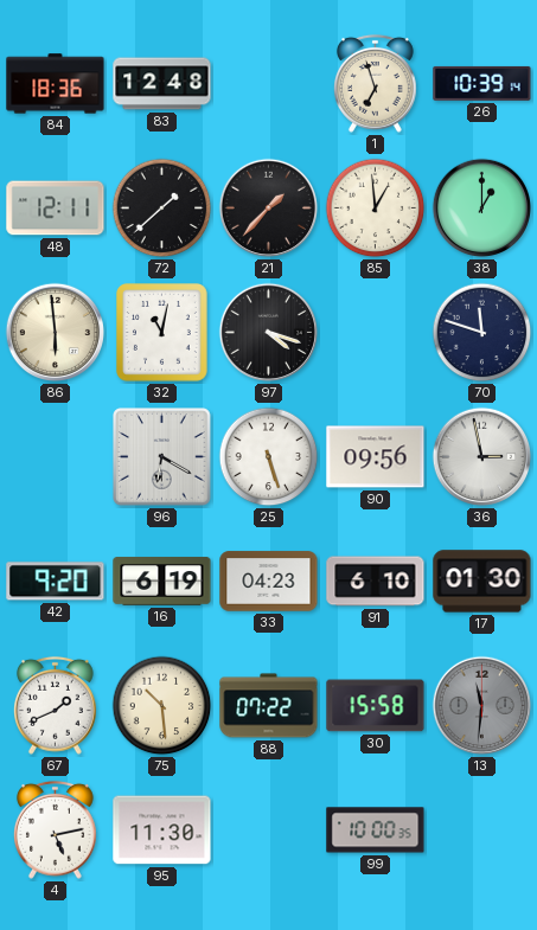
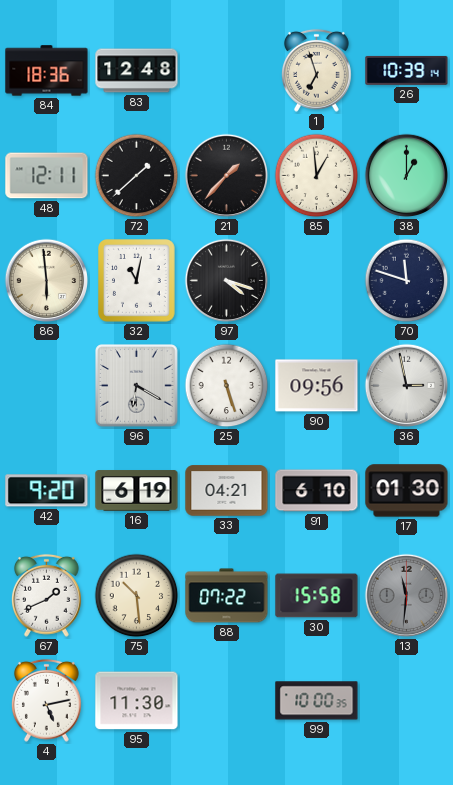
33: 04:23 -> 04:21 (227, 491)
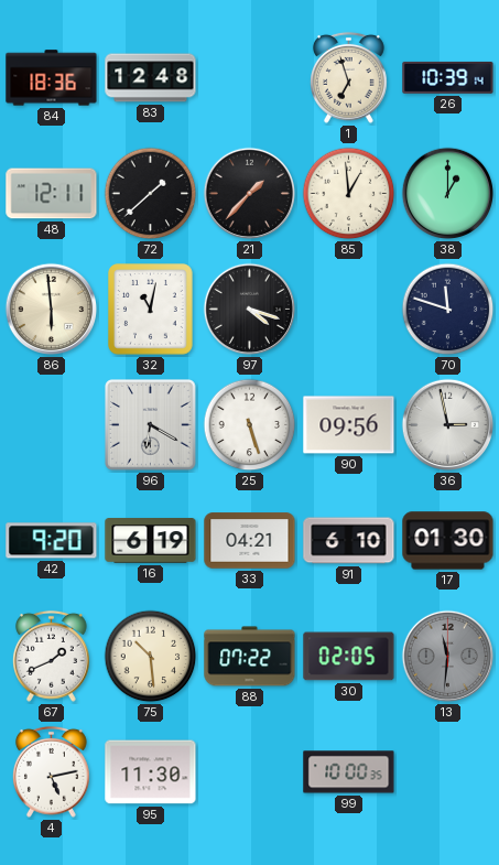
30: 15:58 -> 02:05 (349, 657)
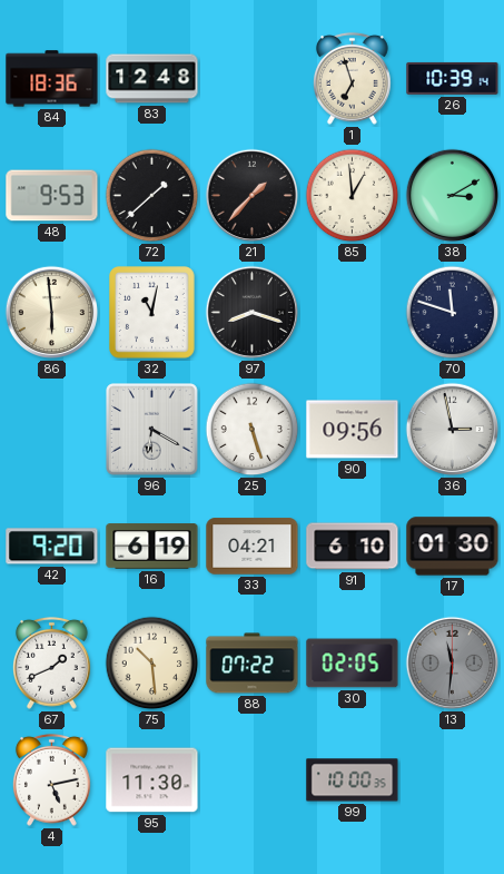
48: 12:11 -> 9:53 (52, 196)
38: 1:00 -> 3:10 (453, 196)
97: 4:18 -> 8:18 (253, 313)
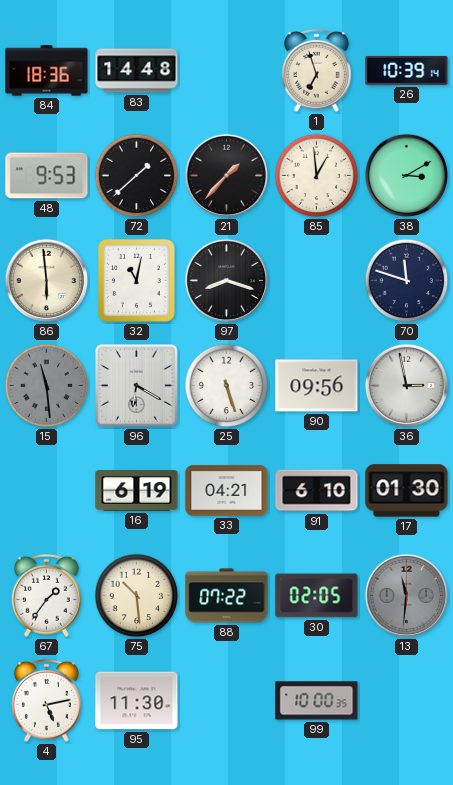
83: 12:48 -> 14:48 (137, 71)
15: none -> 11:29 (47, 386)
42: 9:20 -> none (52, 547)
67: 1:41 -> 1:36 (46, 595)
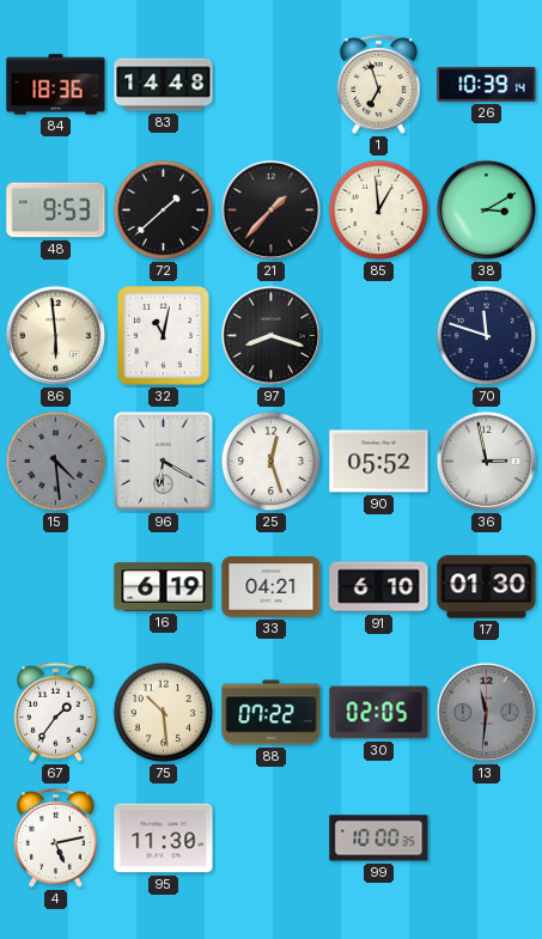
15: 11:29 -> 4:29 (56, 462)
25: 5:27 -> 12:27 (272, 462)
90: 09:56 -> 05:52 (379, 462)
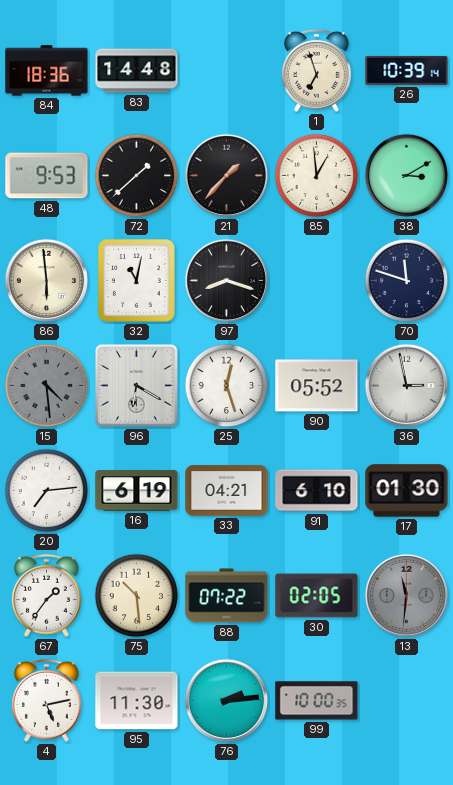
20: none -> 7:14 (47, 491)
76: none -> 2:14 (227, 701)
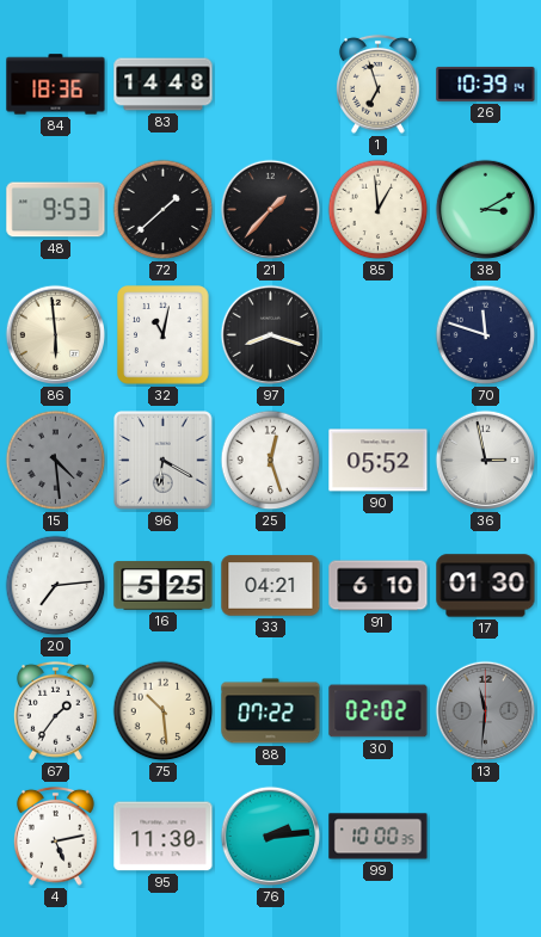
16: 6:19 -> 5:25 (164, 586)
30: 02:05 -> 02:02 (379, 711)
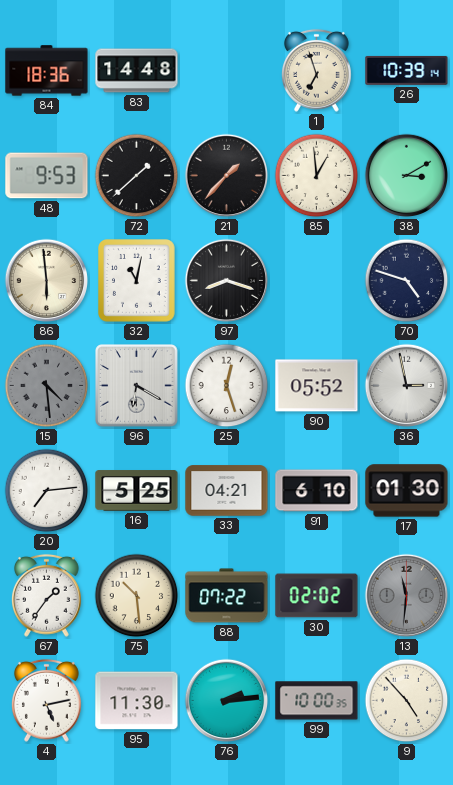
70: 11:48 -> 4:48 (407, 281)
9: none -> 4:53 (407, 701)
